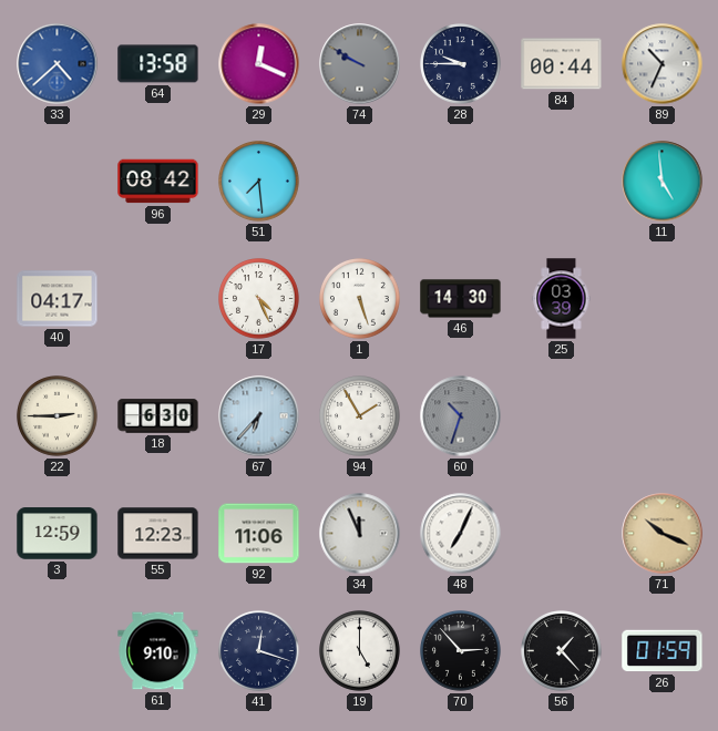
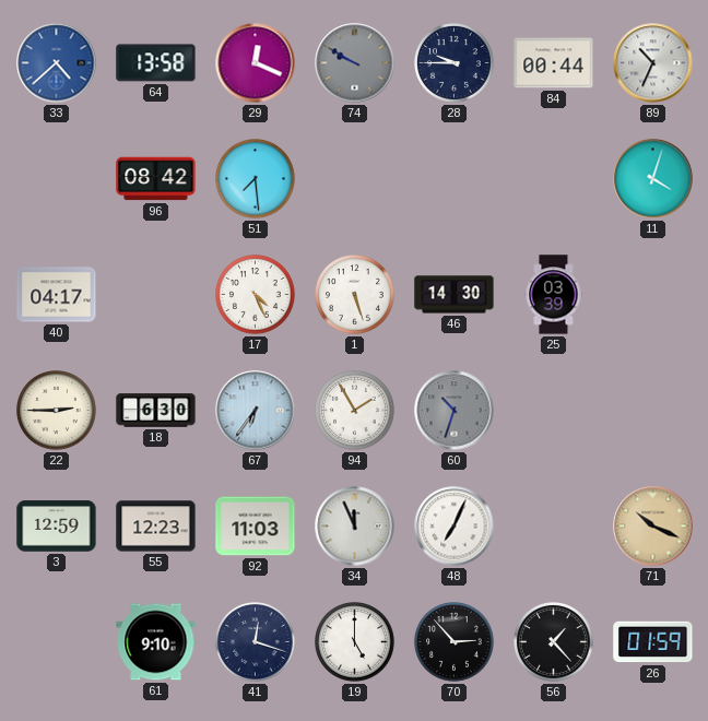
11: 4:59 -> 4:03 (653, 179)
67: 6:37 -> 6:36 (256, 411)
92: 11:06 -> 11:03 (256, 527)
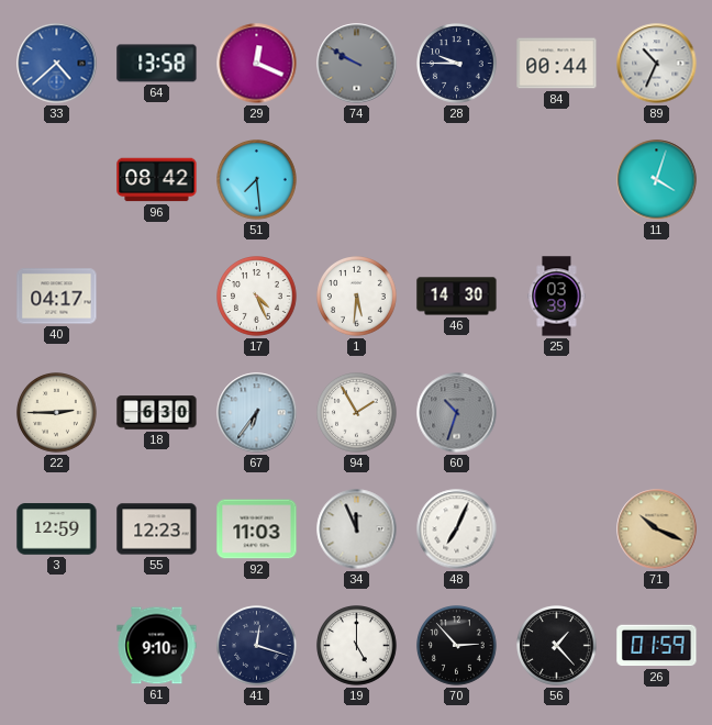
1: 5:27 -> 5:31 (357, 297)
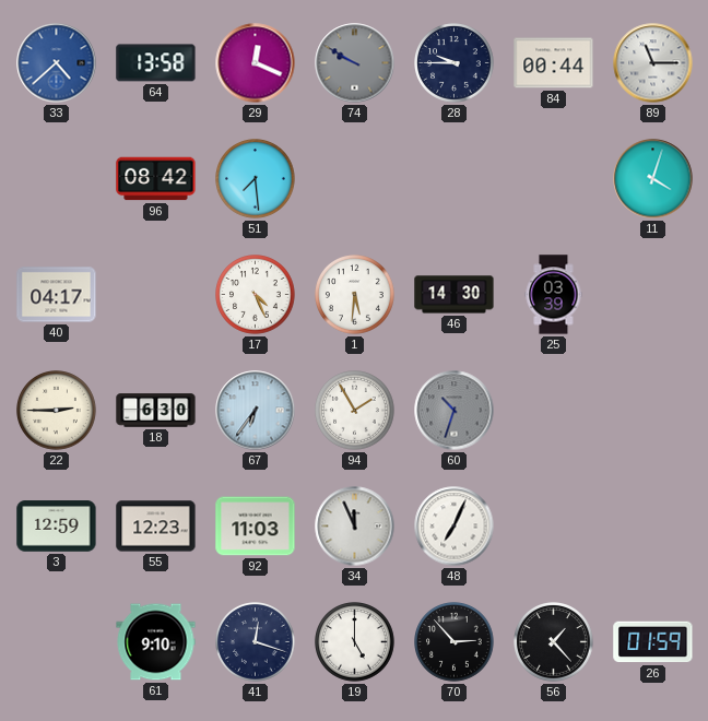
89: 10:34 -> 11:15 (653, 63)
71: 10:19 -> none (657, 529)
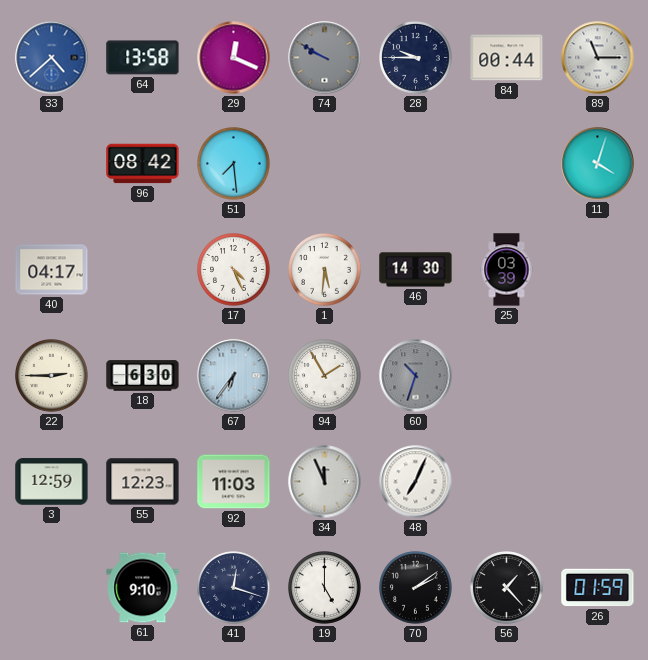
70: 2:53 -> 2:09 (416, 588)
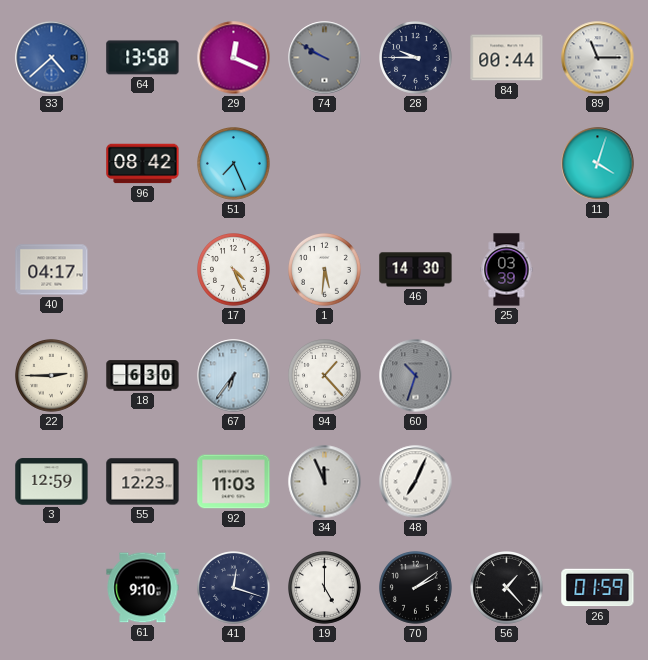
51: 7:29 -> 7:26 (234, 164)
94: 1:55 -> 1:23 (325, 376)
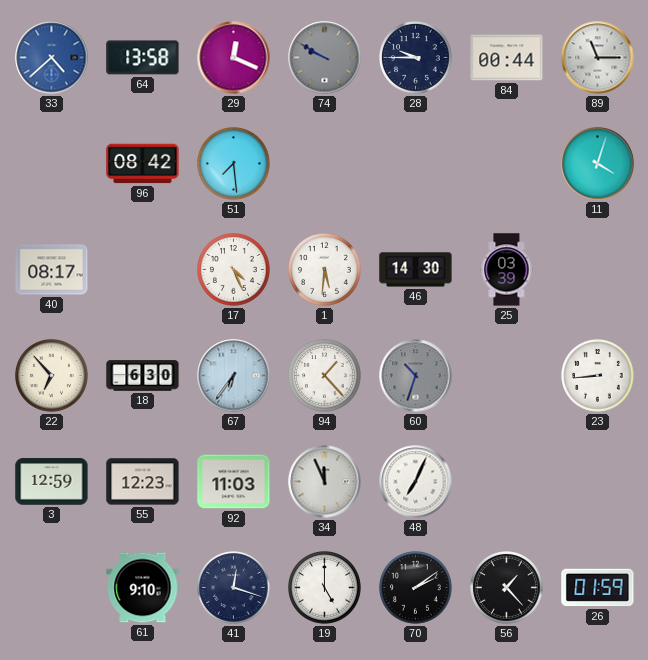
51: 7:26 -> 7:29 (234, 164)
40: 04:17 -> 08:17 (52, 270)
22: 2:45 -> 6:53 (52, 376)
23: none -> 8:44 (598, 376)
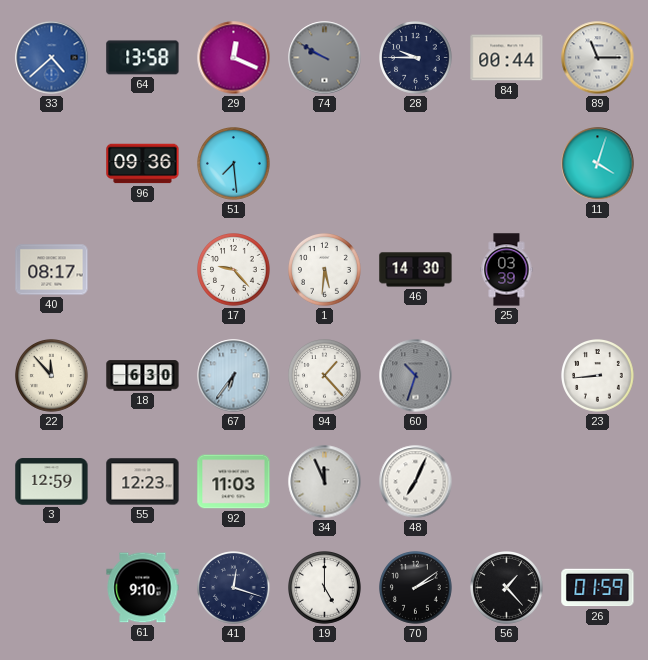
96: 08:42 -> 09:36 (143, 164)
17: 4:26 -> 9:23 (234, 270)
22: 6:53 -> 11:53 (52, 376)
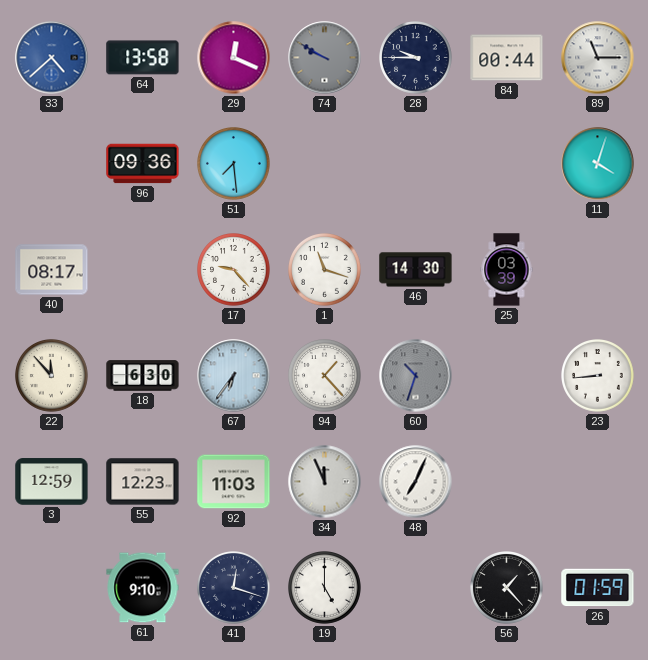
1: 5:31 -> 11:18 (325, 270)
70: 2:09 -> none (416, 588)
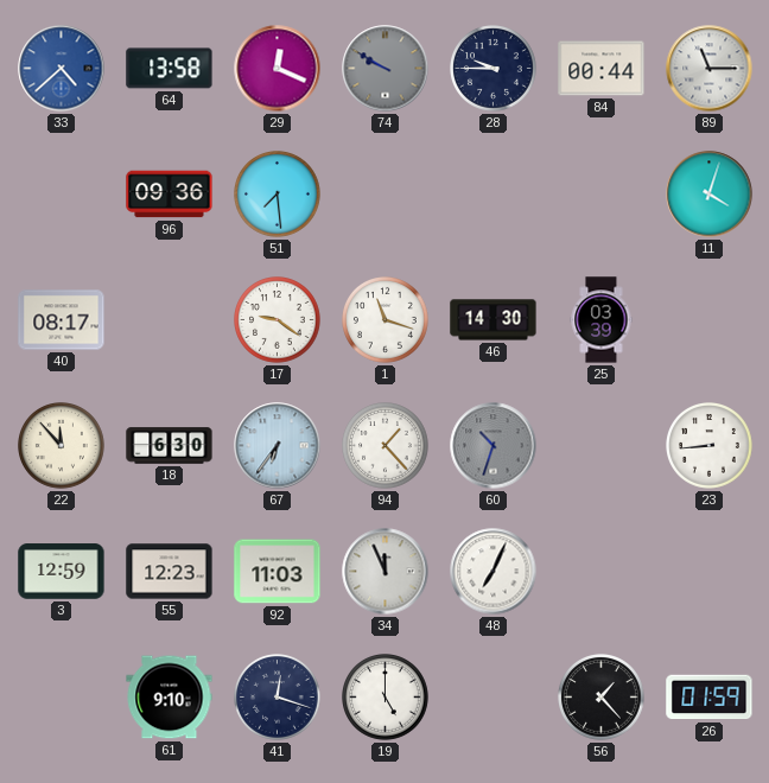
17: 9:23 -> 9:21 (278, 320)
